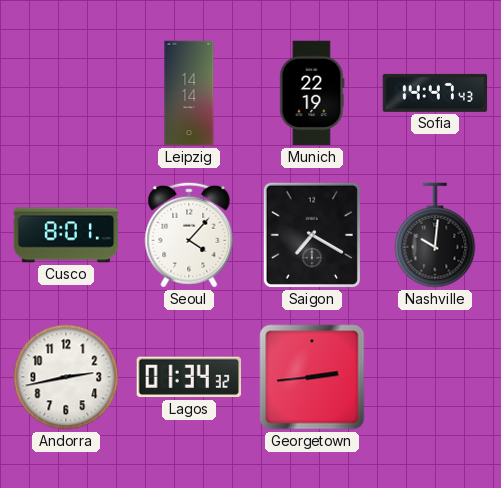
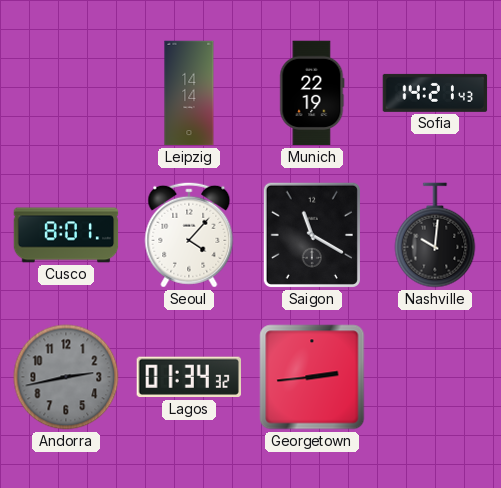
Sofia: 14:47 -> 14:21 (435, 93)
Saigon: 7:20 -> 11:20 (312, 235)
Andorra dial: white -> grey (66, 377)
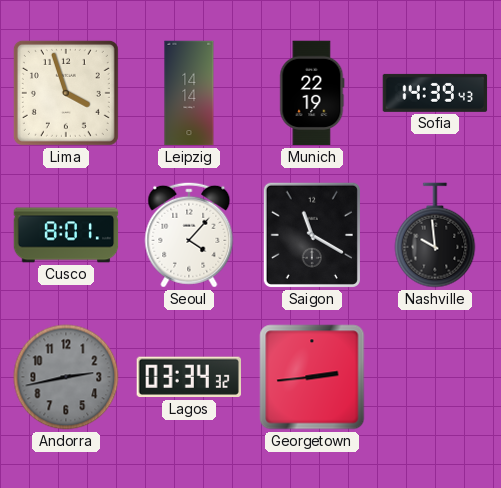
Lima: none -> 3:57 (66, 93)
Sofia: 14:21 -> 14:39 (435, 93)
Nashville: 10:01 -> 9:59 (435, 235)
Lagos: 01:34 -> 03:34 (188, 377)
